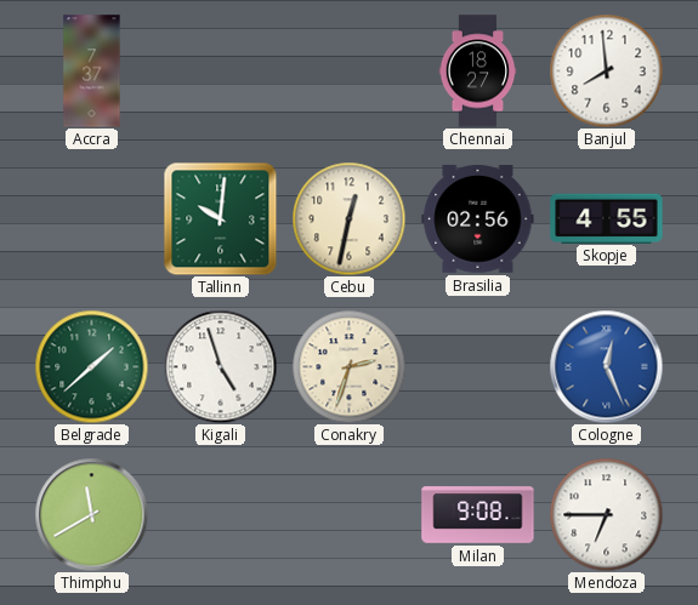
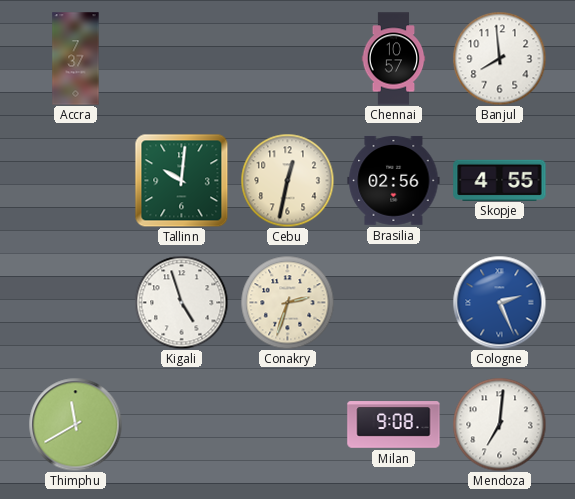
Chennai: 18:27 -> 10:57 (394, 59)
Belgrade: 1:38 -> none (91, 366)
Cologne: 12:26 -> 2:26 (499, 302)
Mendoza: 6:45 -> 7:01 (499, 424)
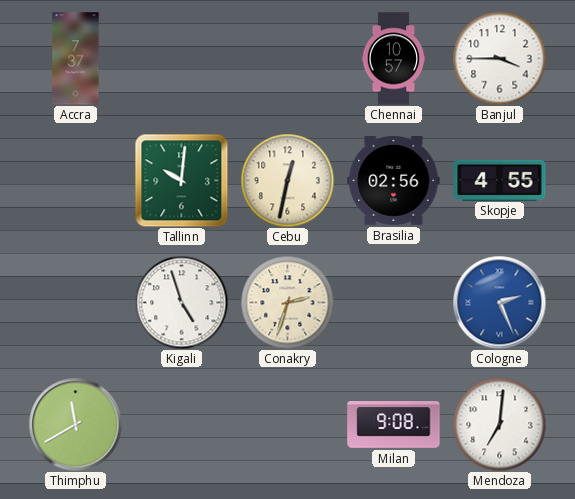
Banjul: 7:59 -> 3:45 (499, 58)
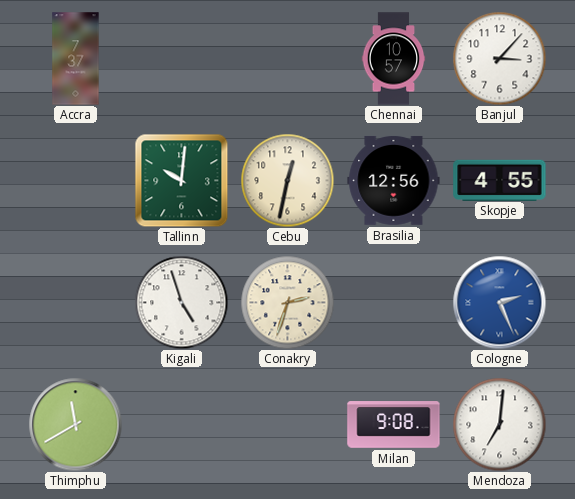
Banjul: 3:45 -> 3:07 (499, 58)
Brasilia: 02:56 -> 12:56 (394, 180)
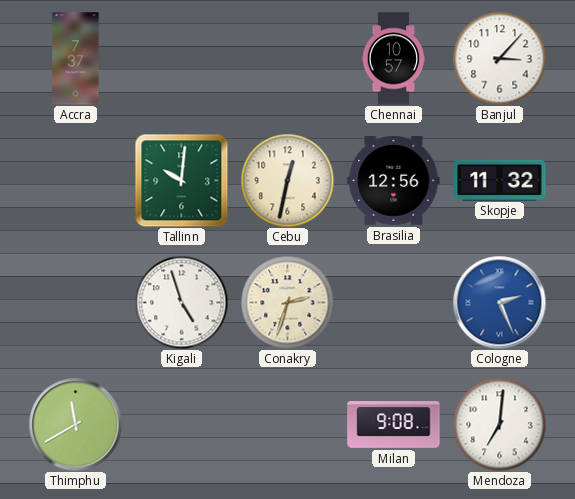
Skopje: 4:55 -> 11:32 (500, 180)
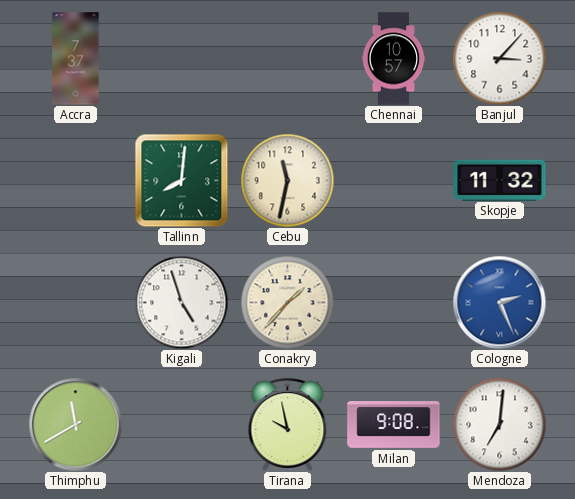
Tallinn: 10:01 -> 8:01 (181, 180)
Cebu: 12:32 -> 11:32 (287, 180)
Brasilia: 12:56 -> none (394, 180)
Conakry: 2:33 -> 1:37 (287, 302)
Tirana: none -> 9:58 (288, 424)
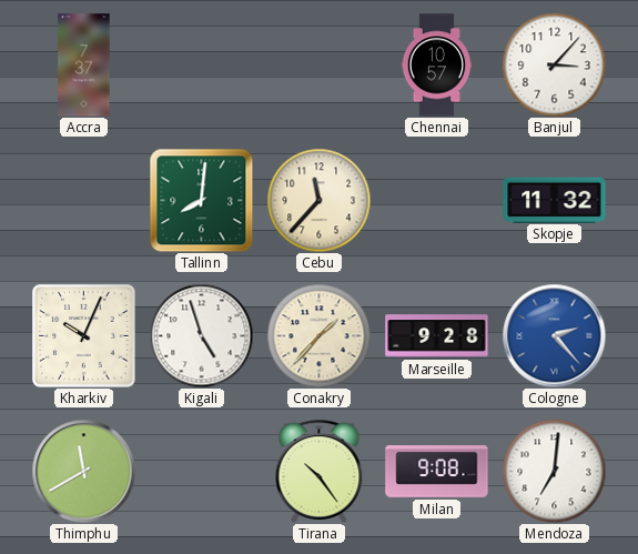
Cebu: 11:32 -> 11:37 (318, 200)
Kharkiv: none -> 10:04 (84, 336)
Marseille: none -> 9:28 (437, 336)
Cologne: 2:26 -> 2:23 (554, 335)
Tirana: 9:58 -> 10:24 (320, 471)
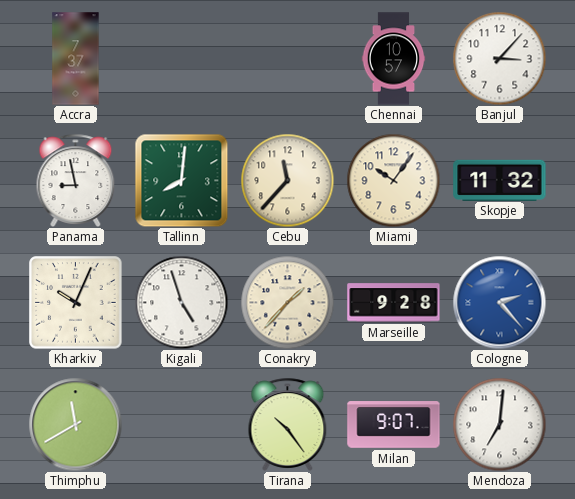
Panama: none -> 8:58 (76, 180)
Miami: none -> 10:06 (393, 180)
Milan: 9:08 -> 9:07 (394, 425)
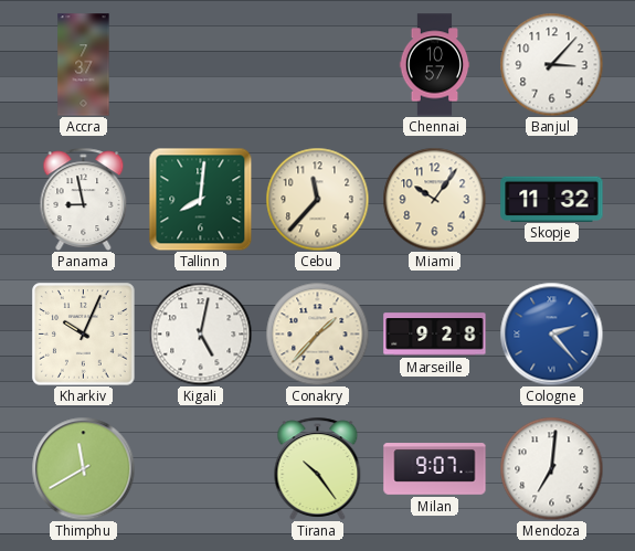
Kigali: 4:57 -> 5:02 (200, 333)
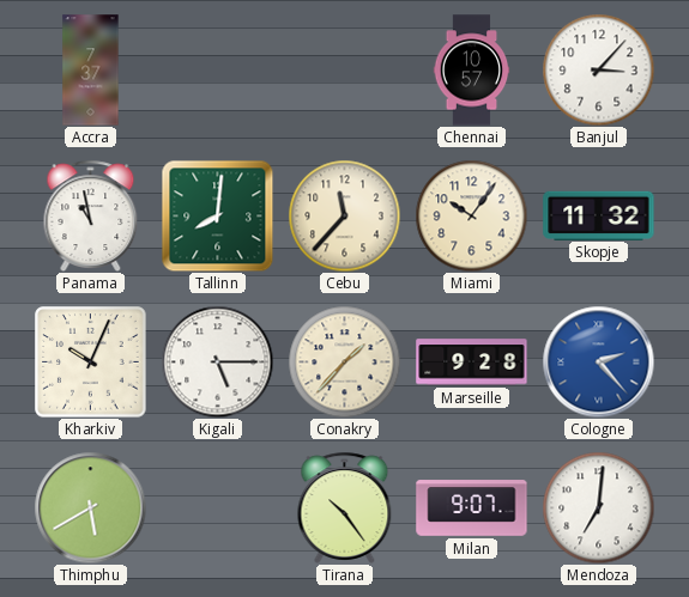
Panama: 8:58 -> 10:58 (91, 215)
Kigali: 5:02 -> 5:15 (217, 361)
Thimphu: 11:40 -> 5:40 (90, 507)
